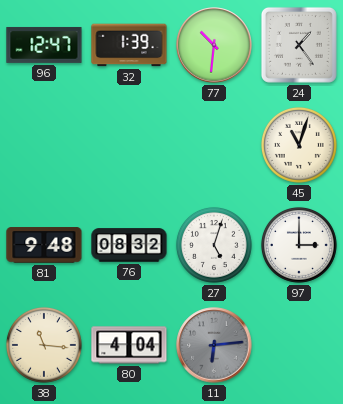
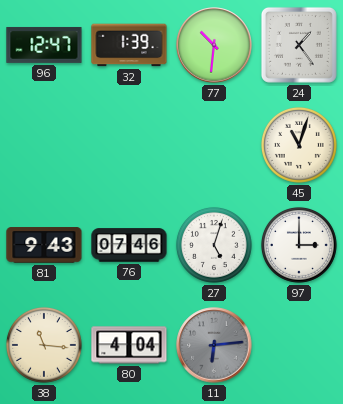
81: 9:48 -> 9:43 (44, 245)
76: 08:32 -> 07:46 (129, 245)
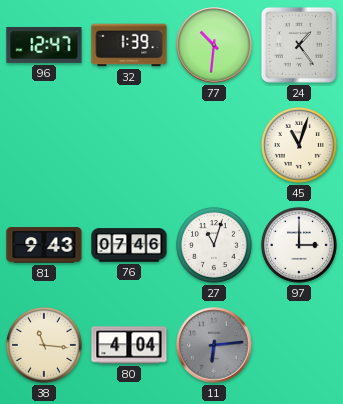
27: 5:03 -> 11:03 (214, 245)
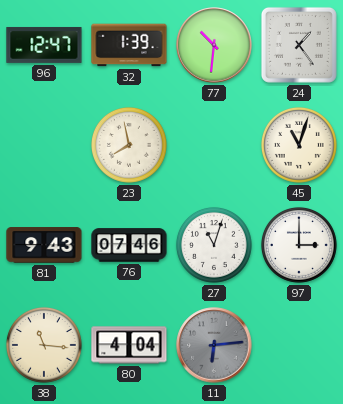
23: none -> 7:58 (129, 145)
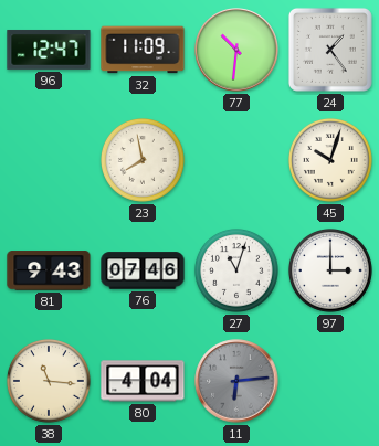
32: 1:39 -> 11:09 (143, 50)
45: 11:03 -> 10:03 (330, 160)
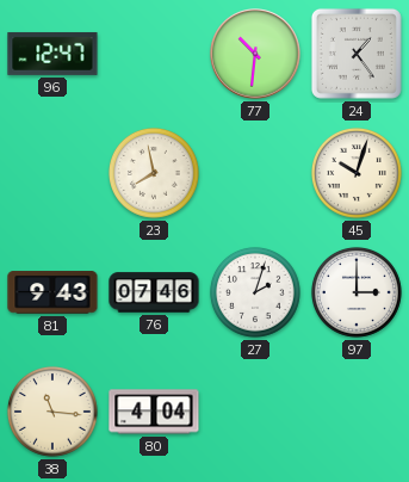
32: 11:09 -> none (143, 50)
27: 11:03 -> 2:03 (255, 292)
11: 6:14 -> none (236, 381)
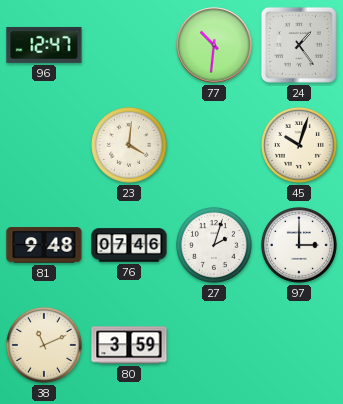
23: 7:58 -> 4:01 (129, 145)
81: 9:43 -> 9:48 (44, 245)
38: 11:16 -> 11:11 (44, 345)
80: 4:04 -> 3:59 (129, 345)
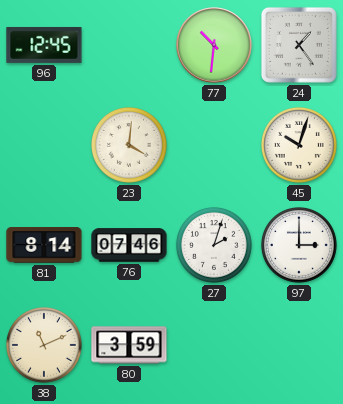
96: 12:47 -> 12:45 (44, 45)
81: 9:48 -> 8:14 (44, 245)
